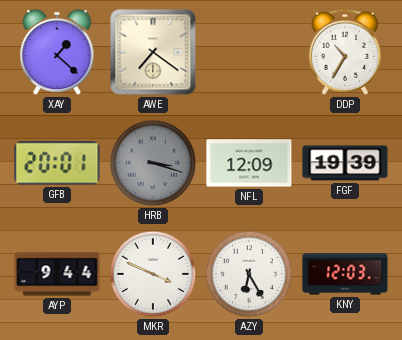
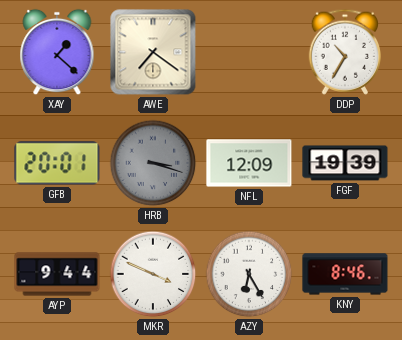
KNY: 12:03 -> 8:46 (345, 274)
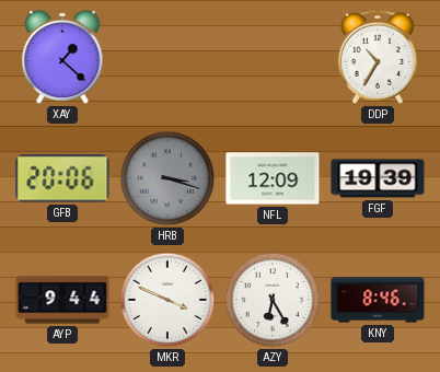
AWE: 7:21 -> none (153, 52)
GFB: 20:01 -> 20:06 (62, 178)
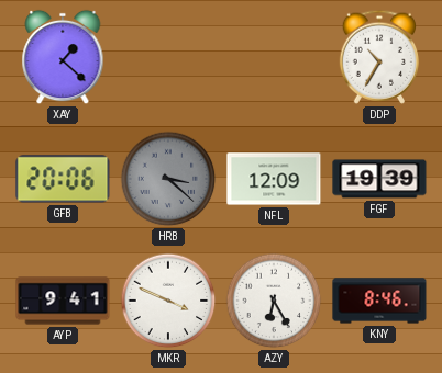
HRB: 3:18 -> 3:22 (168, 179)
AYP: 9:44 -> 9:41 (63, 301)
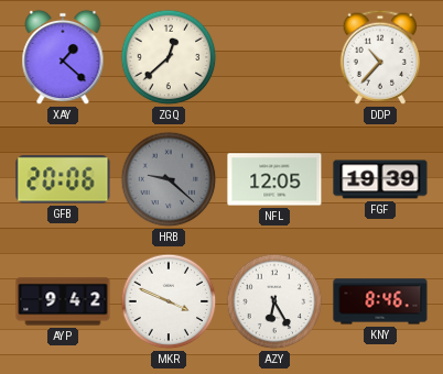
ZGQ: none -> 12:38 (169, 57)
DDP: 10:35 -> 10:37 (380, 57)
HRB: 3:22 -> 9:22 (169, 179)
NFL: 12:09 -> 12:05 (274, 179)
AYP: 9:41 -> 9:42 (63, 301)
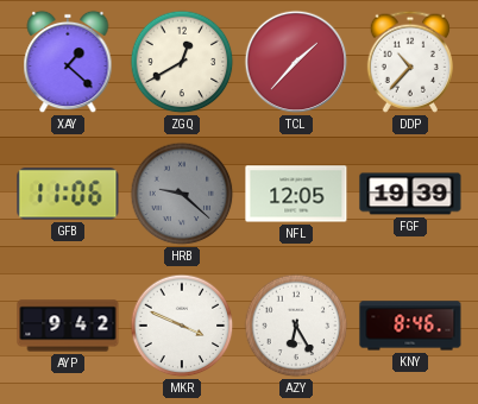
ZGQ: 12:38 -> 12:40 (182, 62)
TCL: none -> 1:37 (296, 62)
GFB: 20:06 -> 11:06 (68, 194)
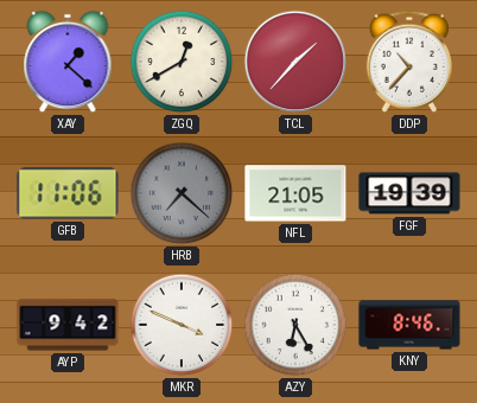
HRB: 9:22 -> 7:22 (182, 193)
NFL: 12:05 -> 21:05 (295, 193)
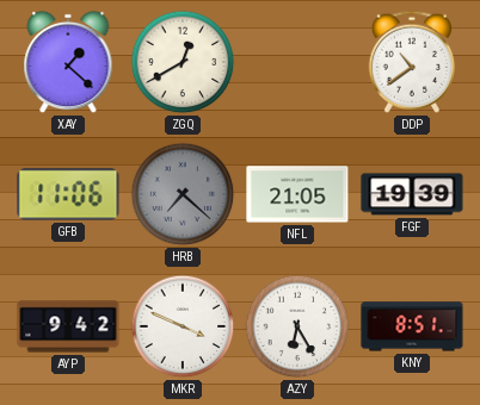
TCL: 1:37 -> none (295, 62)
DDP: 10:37 -> 10:39 (412, 62)
KNY: 8:46 -> 8:51 (412, 326)
